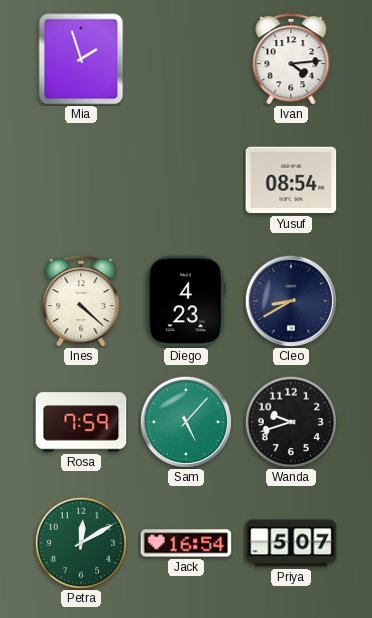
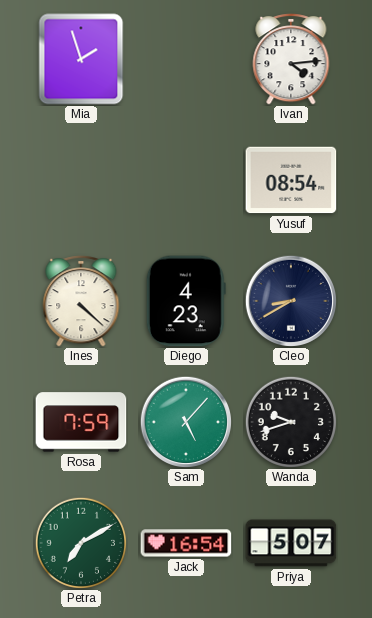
Petra: 12:10 -> 7:10 (81, 543)
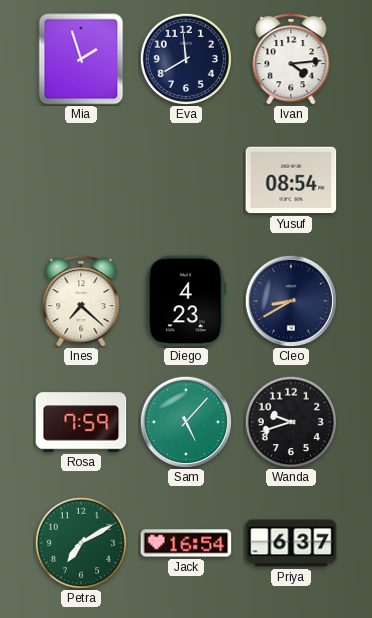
Eva: none -> 7:59 (186, 59)
Ines: 4:22 -> 7:22 (81, 301)
Priya: 5:07 -> 6:37 (291, 543)
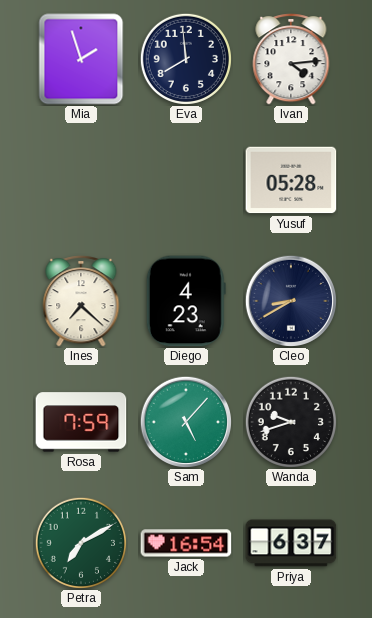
Yusuf: 08:54 -> 05:28 (291, 180)
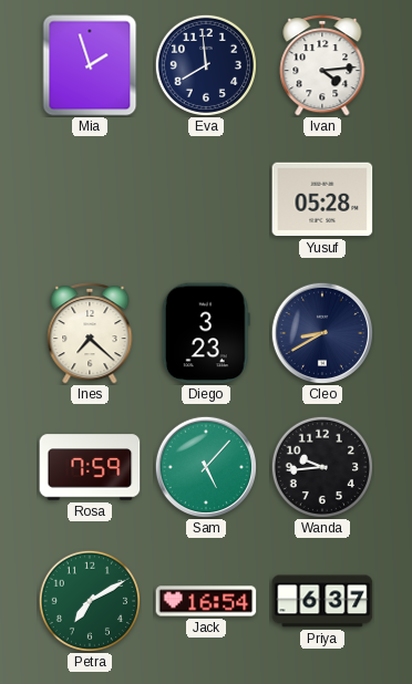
Diego: 4:23 -> 3:23 (206, 333)
Wanda: 9:42 -> 9:44 (322, 467)
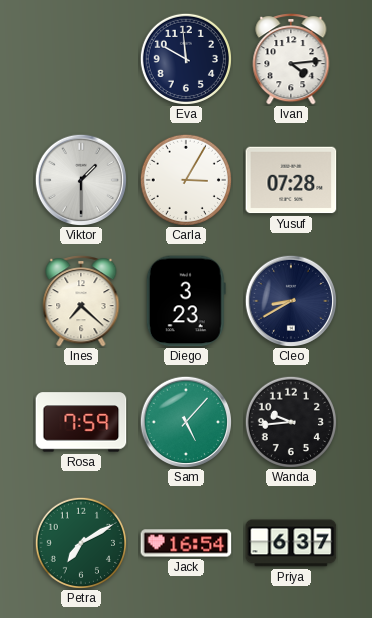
Mia: 1:57 -> none (90, 65)
Eva: 7:59 -> 9:59 (186, 59)
Viktor: none -> 1:30 (80, 179)
Carla: none -> 3:05 (186, 180)
Yusuf: 05:28 -> 07:28 (291, 180)
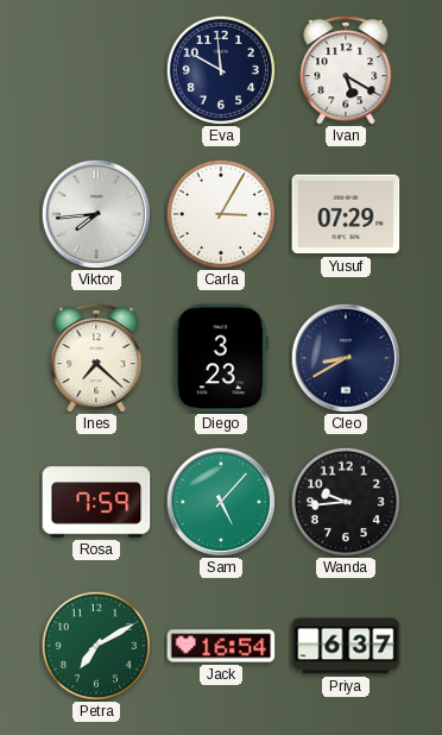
Ivan: 4:14 -> 5:20 (346, 70)
Viktor: 1:30 -> 7:44 (95, 213)
Yusuf: 07:28 -> 07:29 (346, 214)
